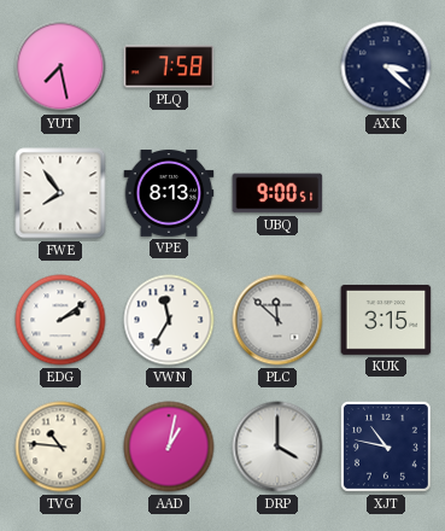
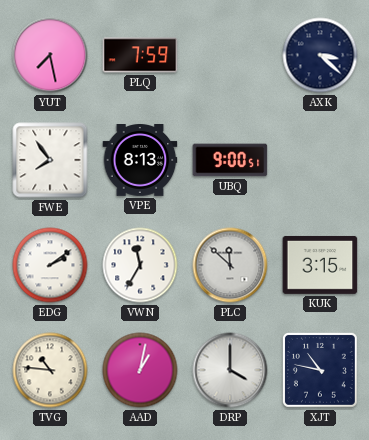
PLQ: 7:58 -> 7:59 (140, 55)
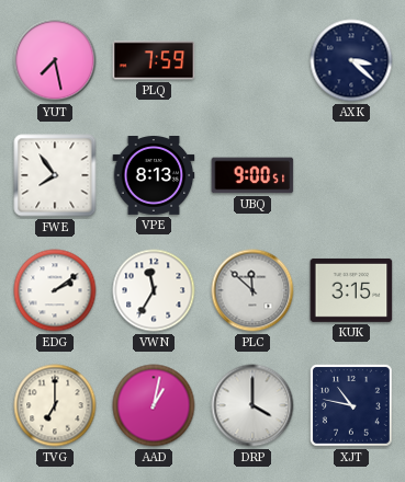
TVG: 10:46 -> 7:00 (55, 405)
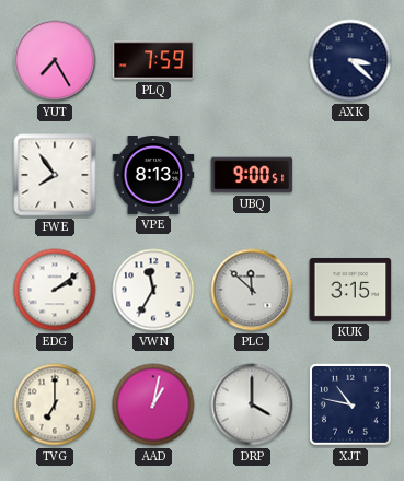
YUT: 7:28 -> 7:25 (55, 60)
